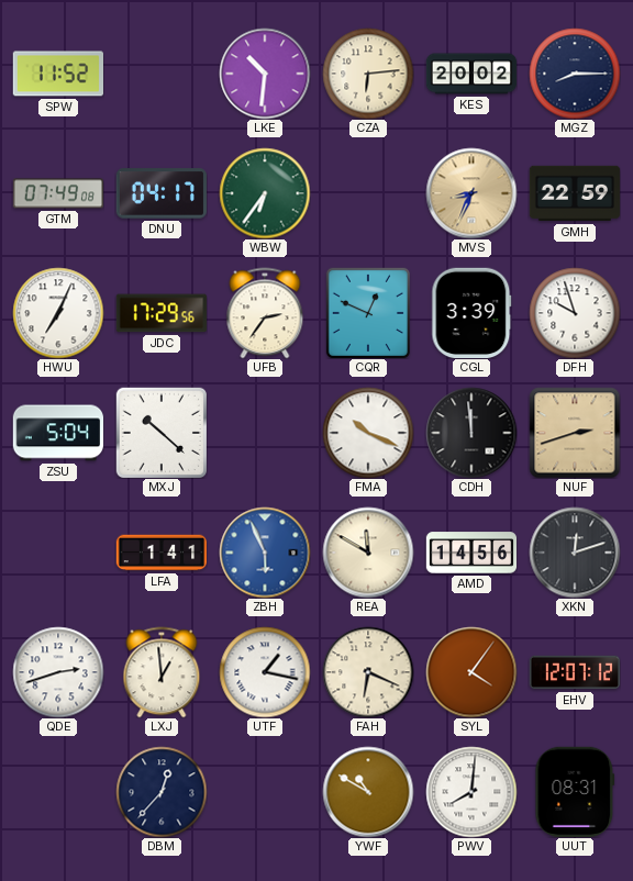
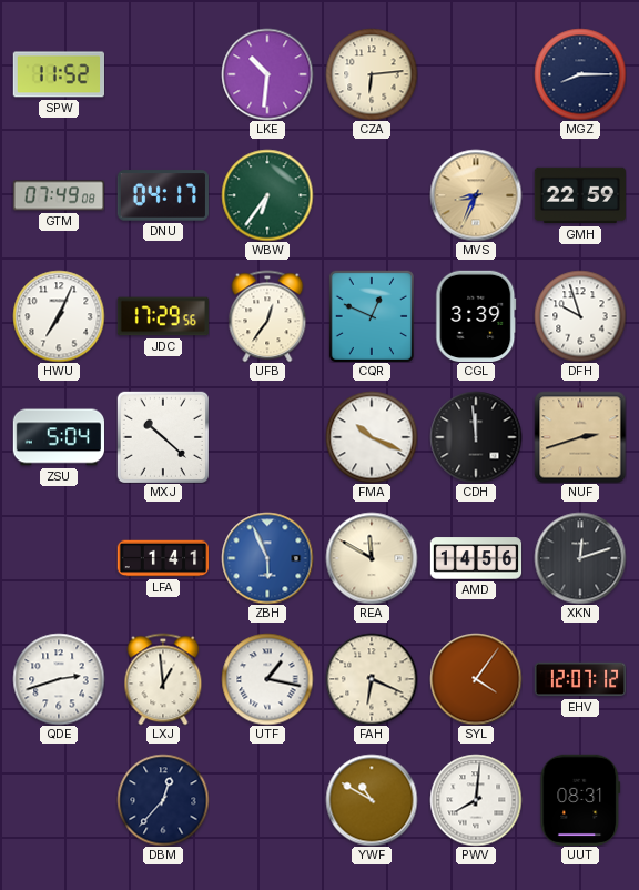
KES: 20:02 -> none (471, 74)
UFB: 2:36 -> 12:36 (267, 316)
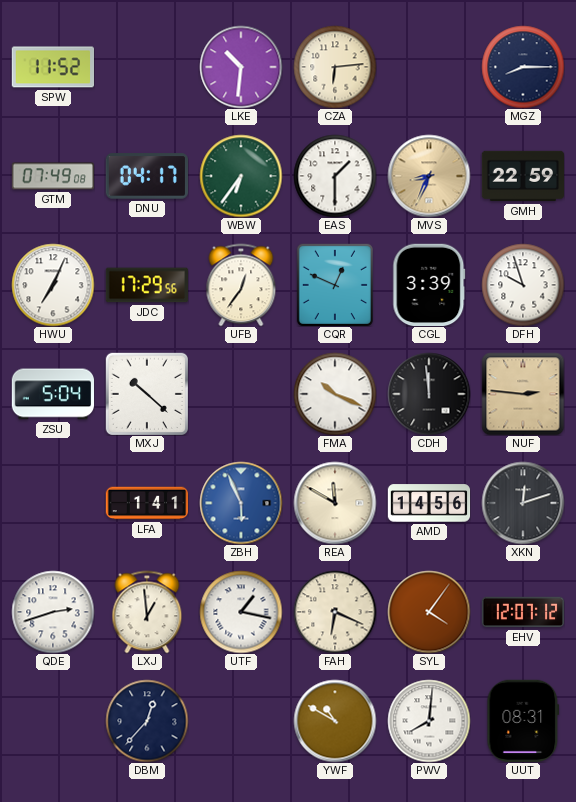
EAS: none -> 1:30 (335, 176)
NUF: 2:42 -> 2:46 (523, 394)
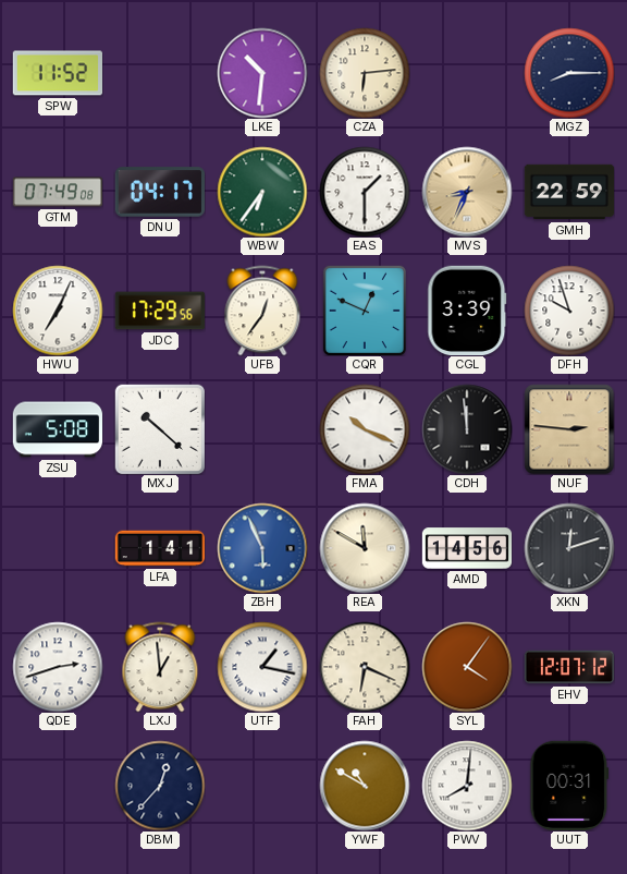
ZSU: 5:04 -> 5:08 (58, 429)
UUT: 08:31 -> 00:31 (569, 785)
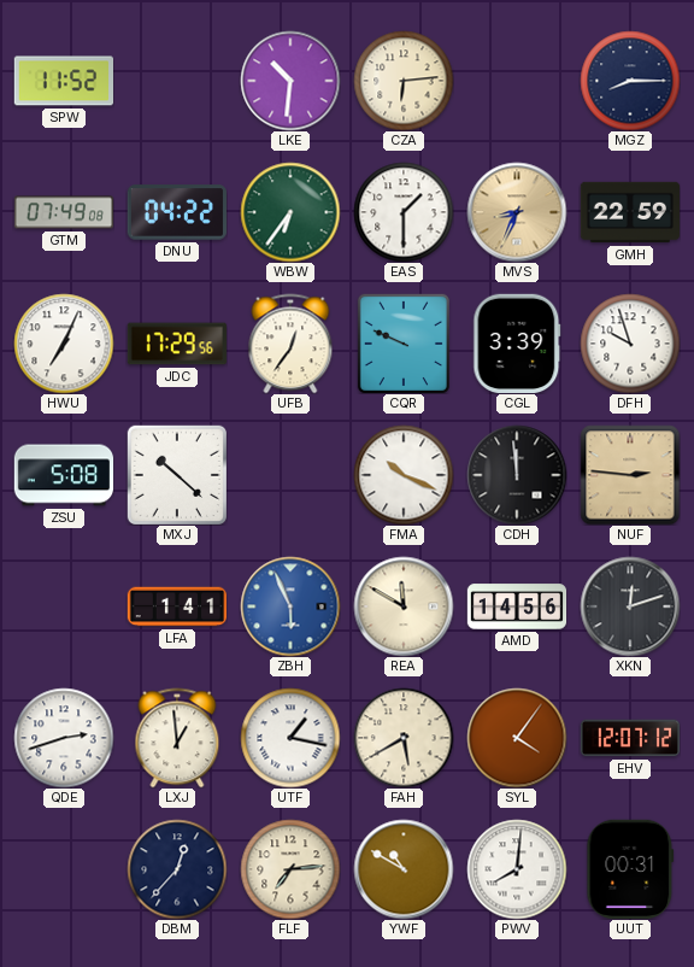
DNU: 04:17 -> 04:22 (176, 212)
CQR: 12:49 -> 9:49 (404, 344)
FAH: 6:19 -> 5:40 (404, 738)
FLF: none -> 7:14 (290, 869)
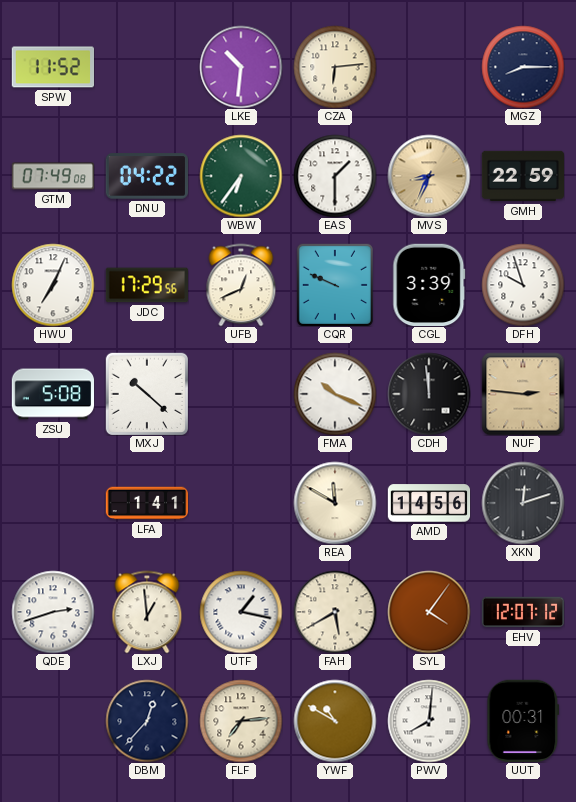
UFB: 12:36 -> 12:41 (241, 285)
ZBH: 5:56 -> none (290, 606)
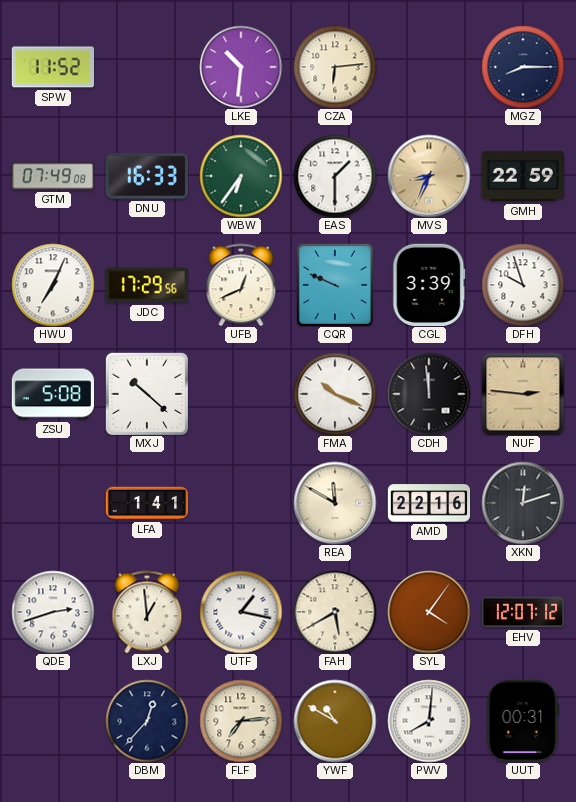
DNU: 04:22 -> 16:33 (146, 176)
AMD: 14:56 -> 22:16 (429, 503)
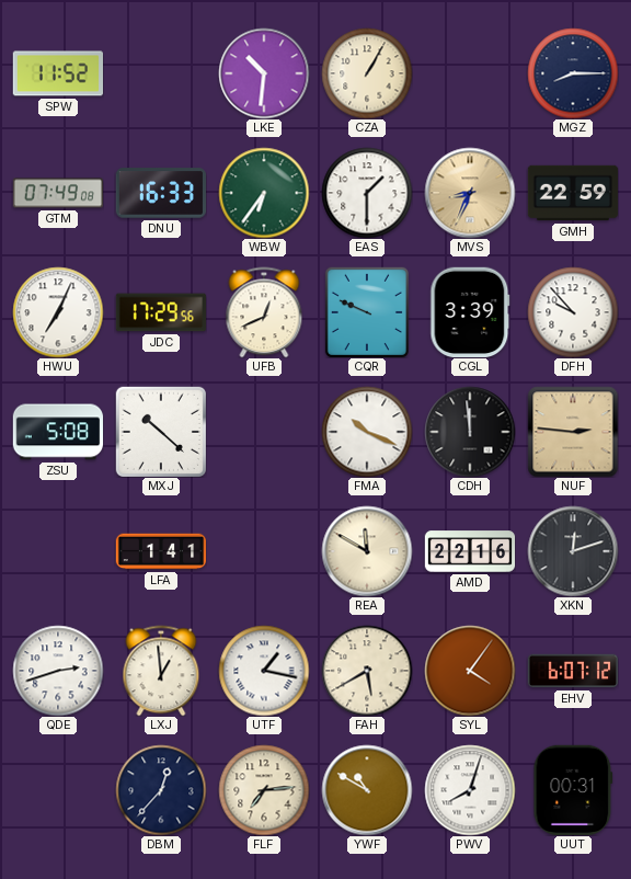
CZA: 6:14 -> 1:05 (367, 73)
DFH: 9:57 -> 9:53 (573, 312)
EHV: 12:07 -> 6:07 (573, 671)
PWV: 8:01 -> 8:03 (470, 790)
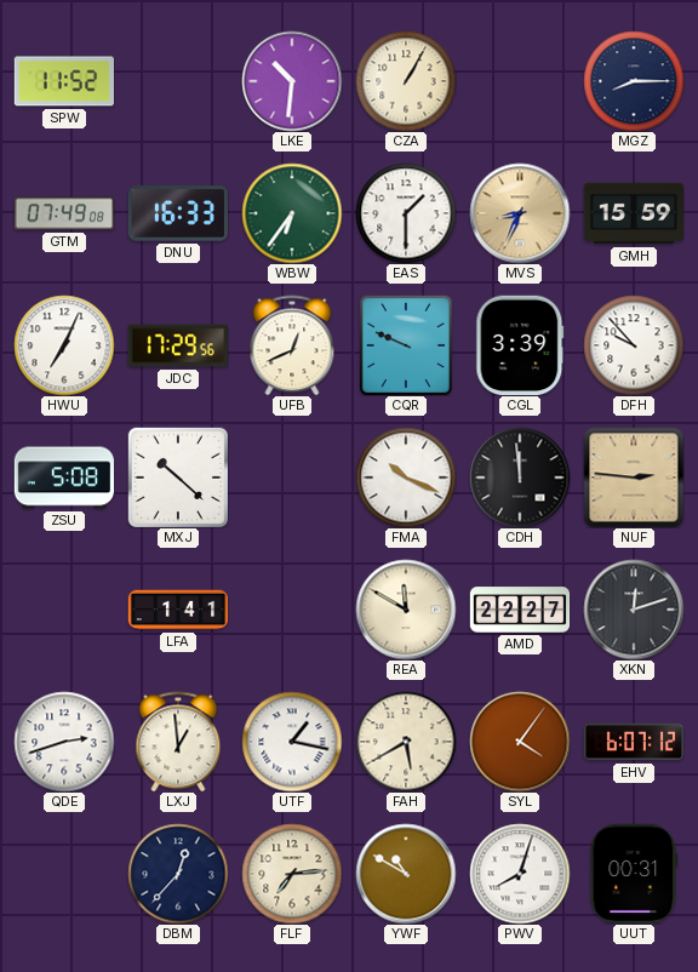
GMH: 22:59 -> 15:59 (634, 213)
AMD: 22:16 -> 22:27 (520, 610)
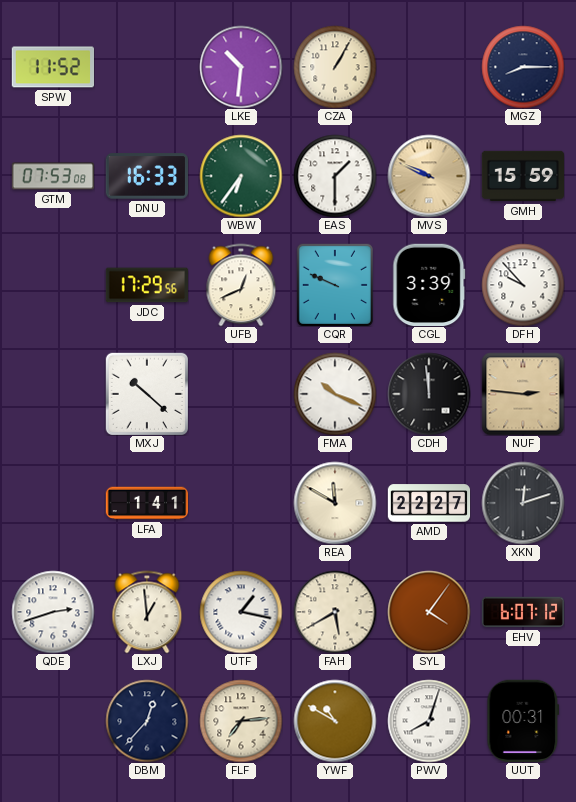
GTM: 07:49 -> 07:53 (52, 176)
MVS: 8:34 -> 9:49 (429, 176)
HWU: 7:04 -> none (64, 345)
ZSU: 5:08 -> none (64, 478)
